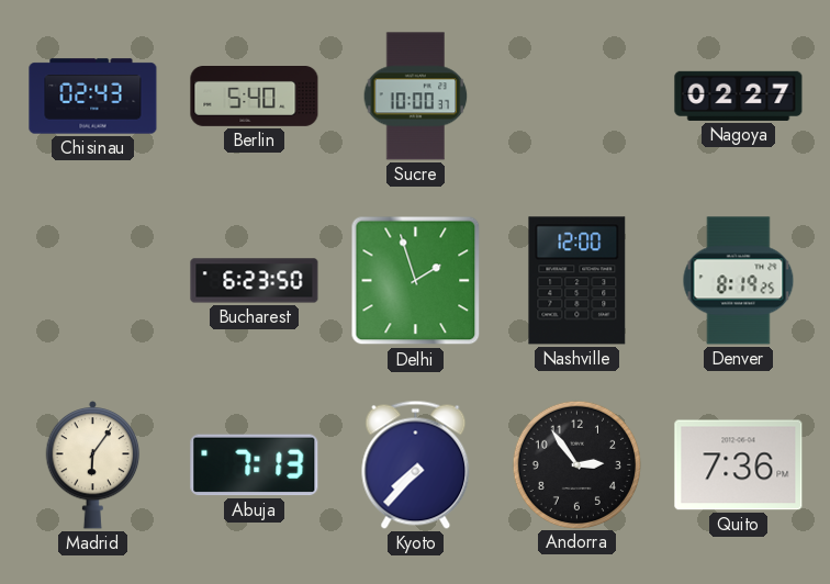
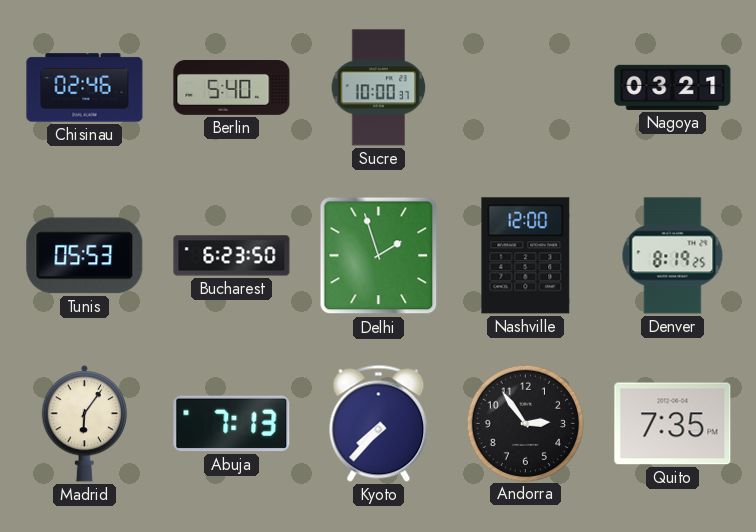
Chisinau: 02:43 -> 02:46 (85, 88)
Nagoya: 02:27 -> 03:21 (673, 87)
Tunis: none -> 05:53 (85, 256)
Quito: 7:36 -> 7:35 (673, 424)
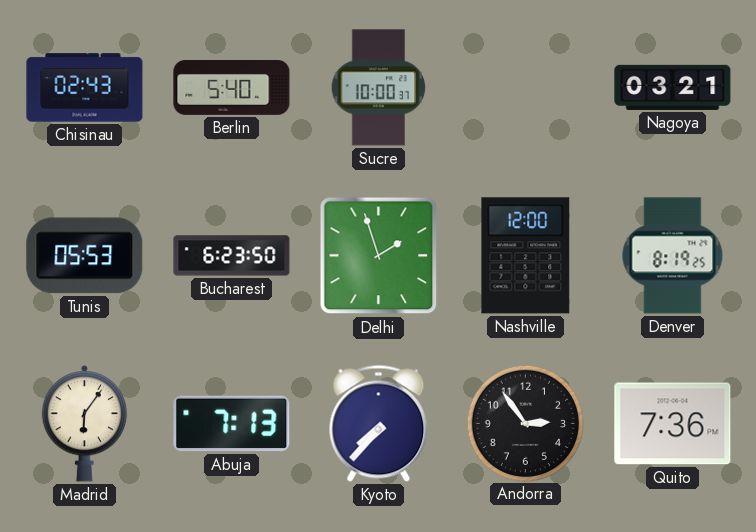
Chisinau: 02:46 -> 02:43 (85, 88)
Quito: 7:35 -> 7:36 (673, 424)
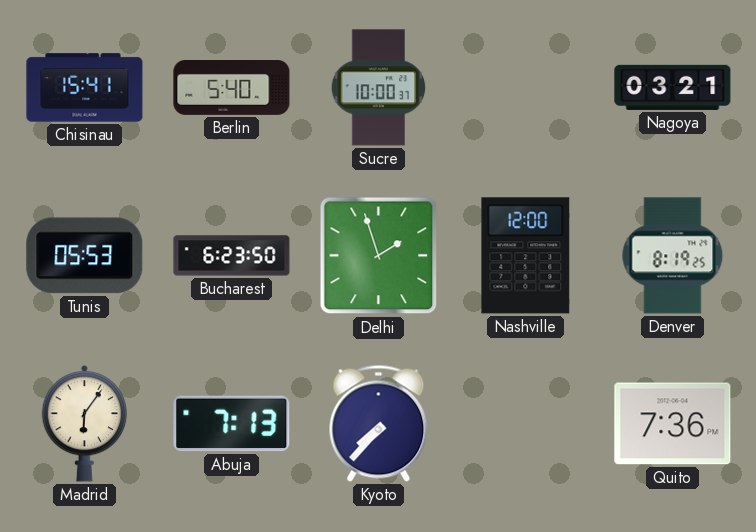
Chisinau: 02:43 -> 15:41 (85, 88)
Andorra: 2:54 -> none (525, 423)
